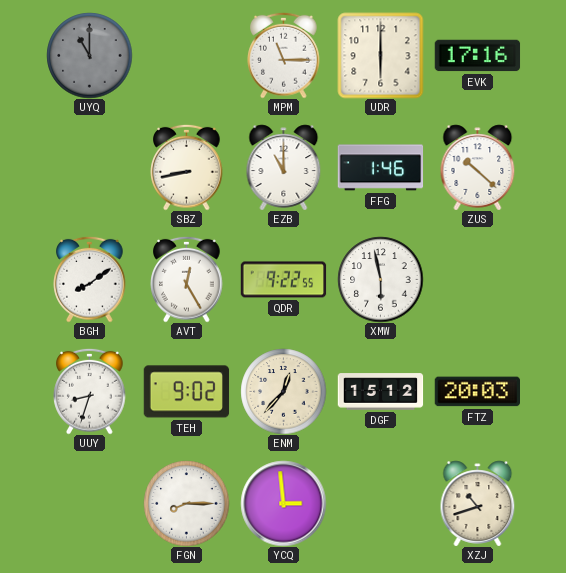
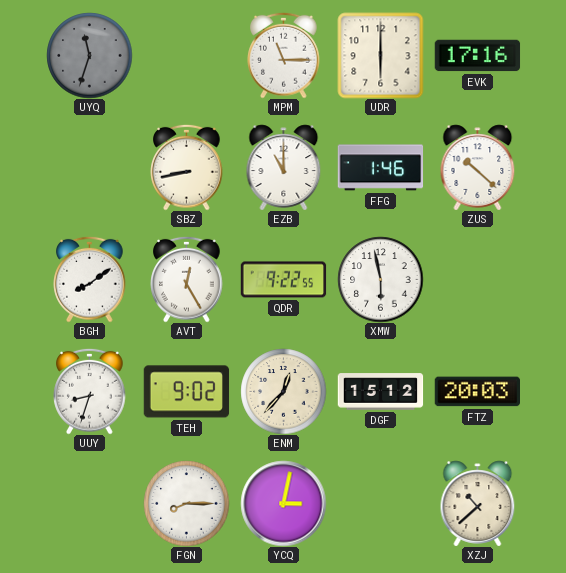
UYQ: 11:00 -> 11:33 (89, 55)
YCQ: 2:59 -> 3:02 (283, 503)
XZJ: 10:42 -> 10:38 (478, 503)
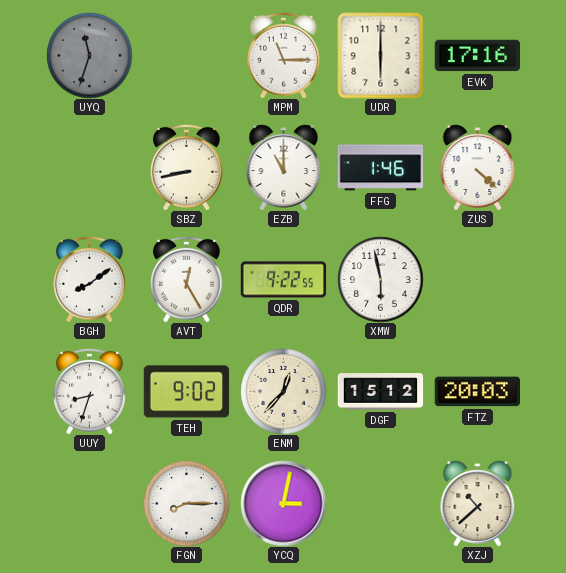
ZUS: 10:22 -> 4:22 (478, 167)
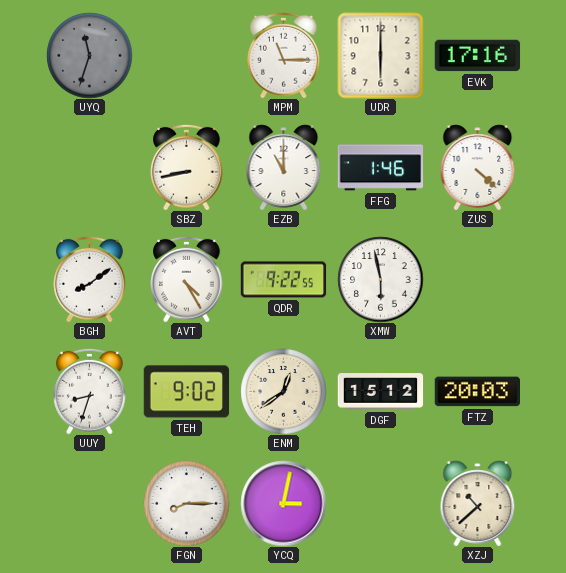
AVT: 12:25 -> 4:25 (187, 279)
ENM: 12:37 -> 12:39 (283, 391)
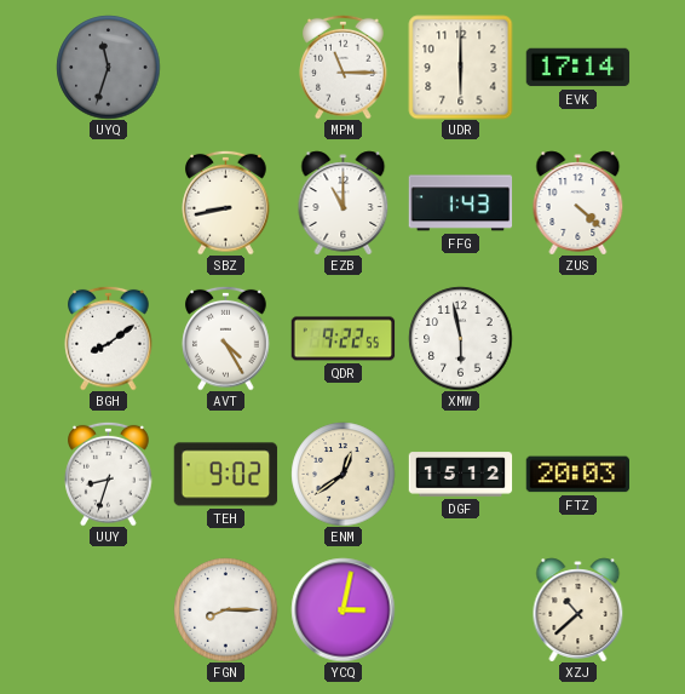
EVK: 17:16 -> 17:14 (577, 68)
FFG: 1:46 -> 1:43 (460, 203)
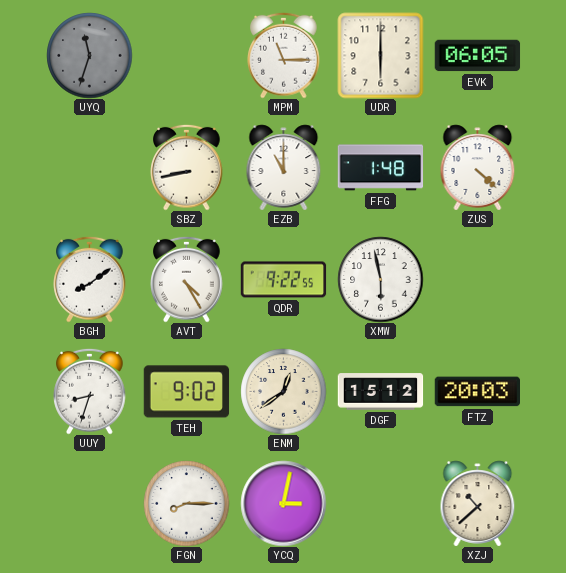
EVK: 17:14 -> 06:05 (477, 56)
FFG: 1:43 -> 1:48 (380, 168)
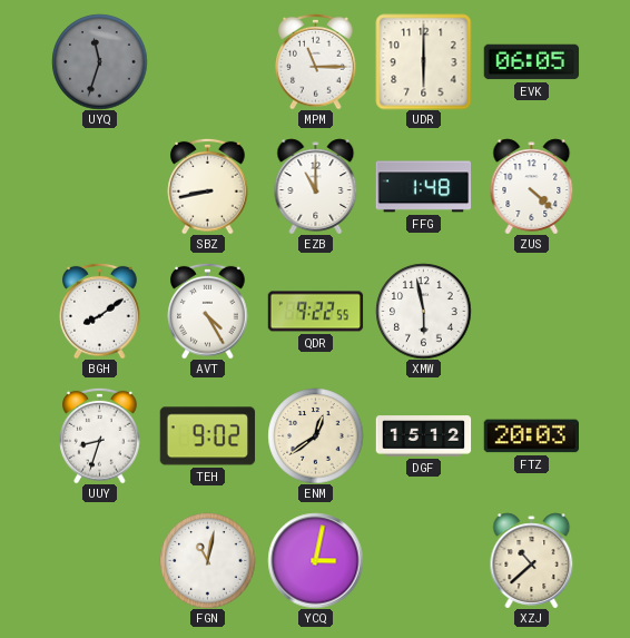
FGN: 8:15 -> 11:02 (207, 560)
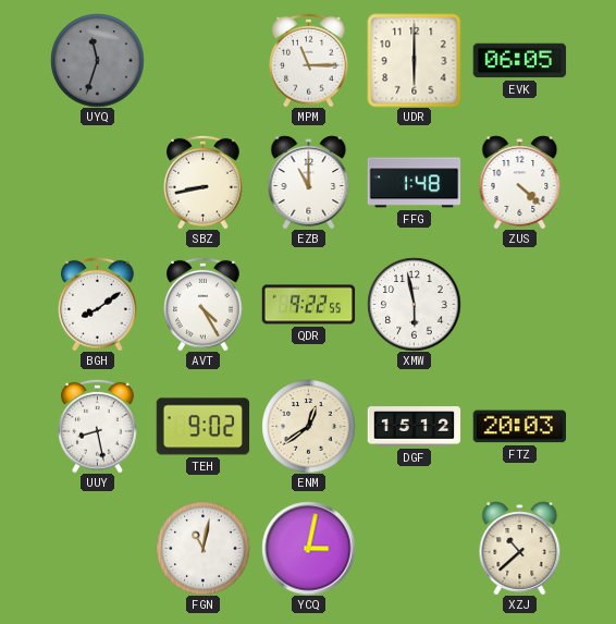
UUY: 8:33 -> 8:28 (98, 426)
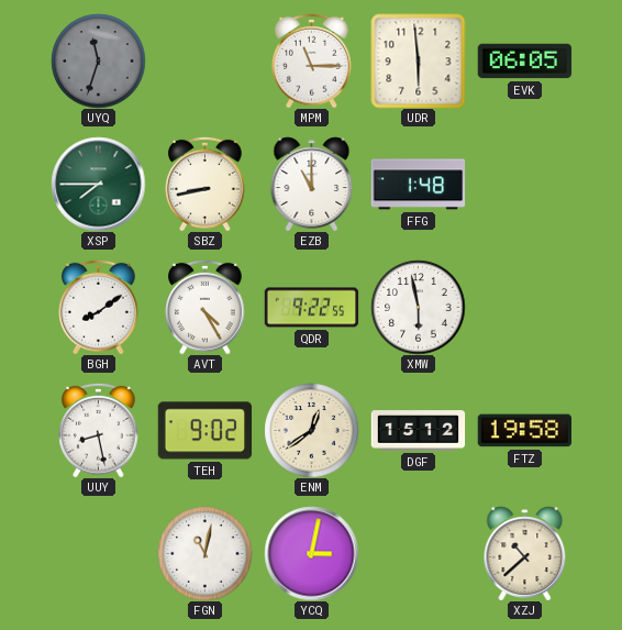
UDR: 6:00 -> 5:59 (418, 60)
XSP: none -> 7:45 (98, 184)
ZUS: 4:22 -> none (520, 182)
FTZ: 20:03 -> 19:58 (524, 431)
